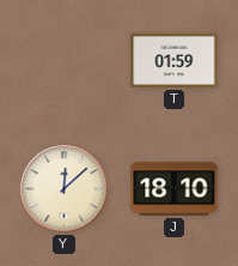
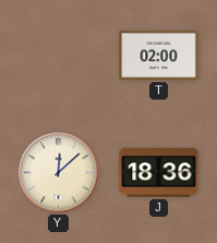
T: 01:59 -> 02:00 (159, 55)
J: 18:10 -> 18:36 (159, 173)
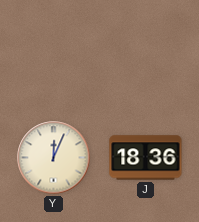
T: 02:00 -> none (159, 55)
Y: 12:08 -> 12:04 (54, 158)
